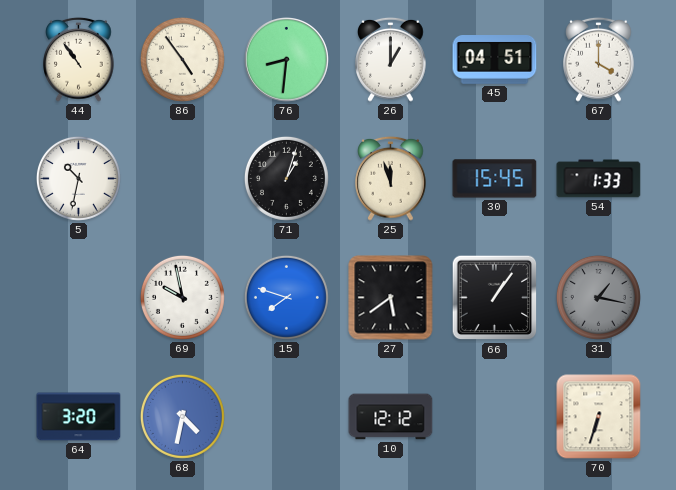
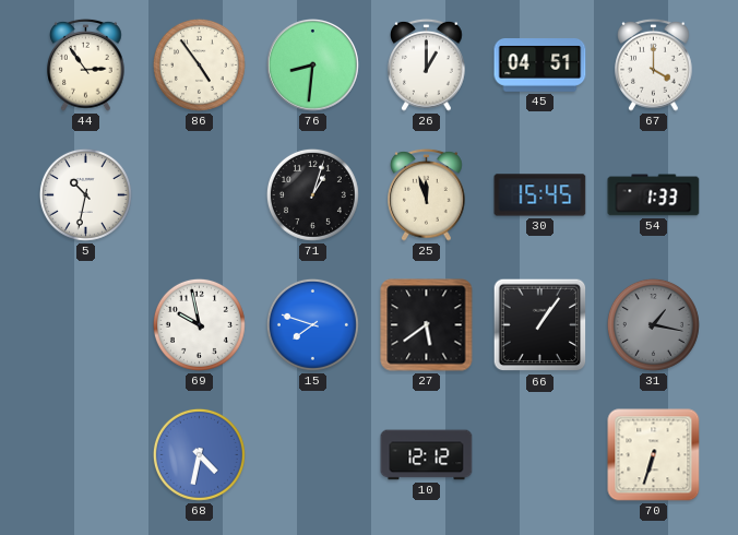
44: 10:54 -> 2:54 (86, 64)
64: 3:20 -> none (79, 417)
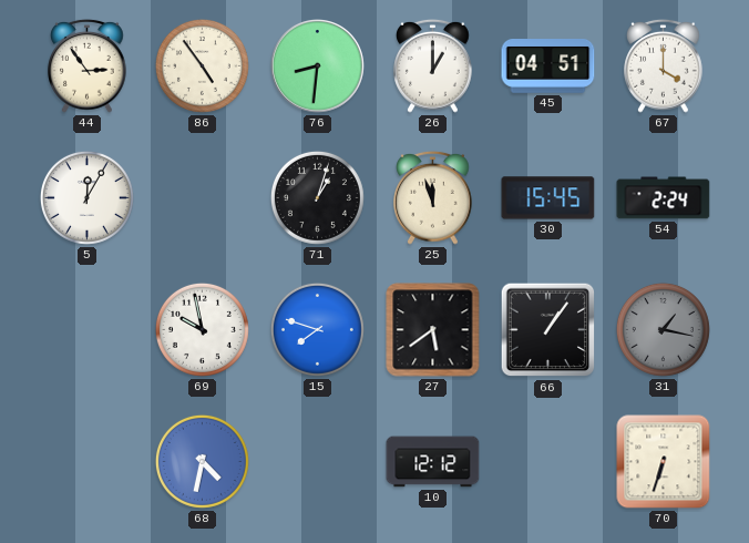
5: 10:32 -> 12:05 (86, 197)
54: 1:33 -> 2:24 (664, 198)
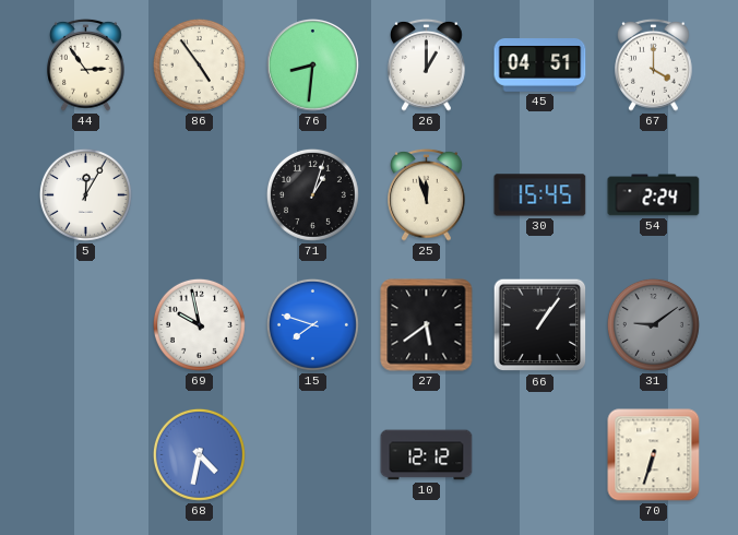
31: 1:17 -> 9:09 (653, 324)
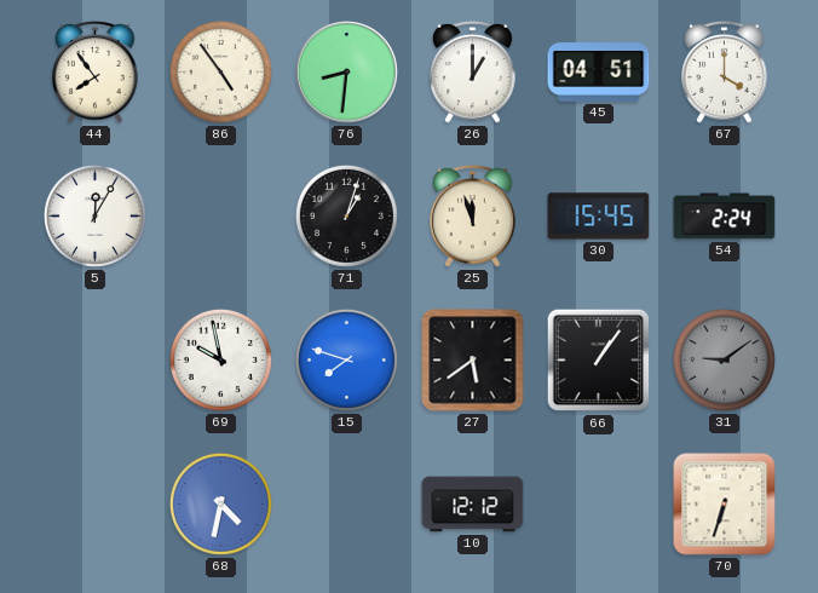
44: 2:54 -> 7:54 (96, 71)
